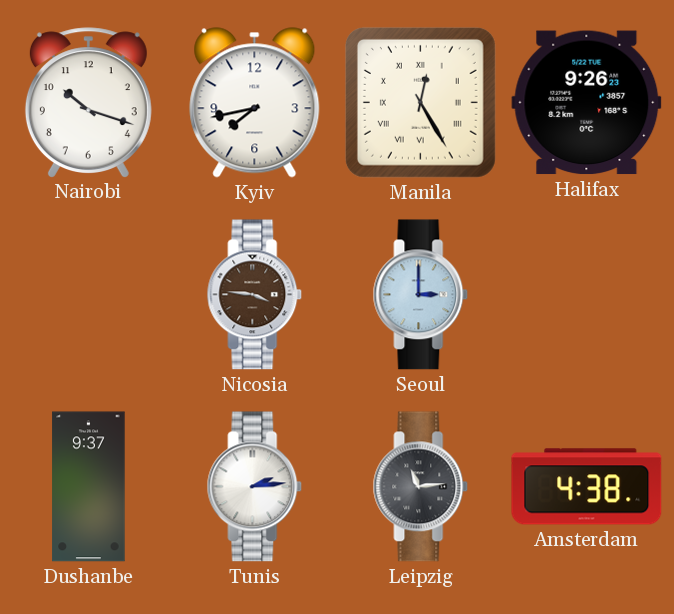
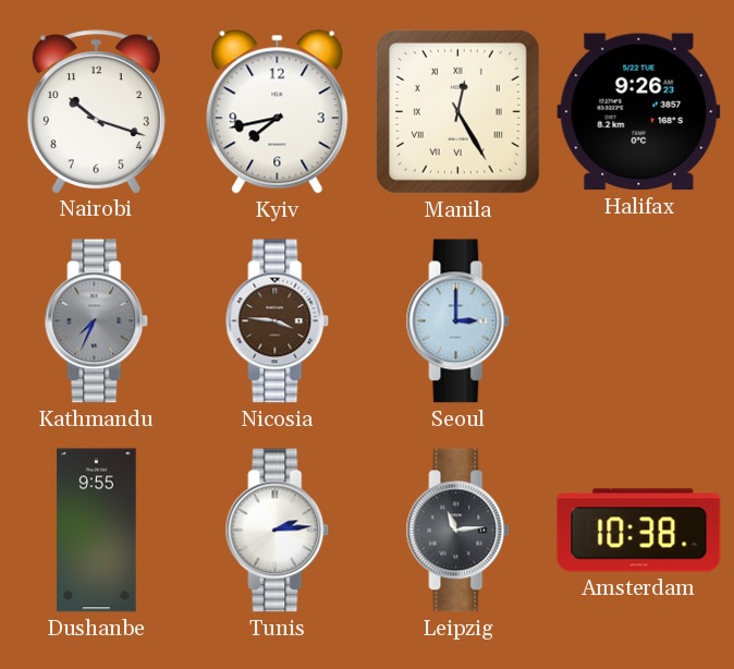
Kathmandu: none -> 7:34 (97, 321)
Dushanbe: 9:37 -> 9:55 (97, 531)
Amsterdam: 4:38 -> 10:38 (639, 531)
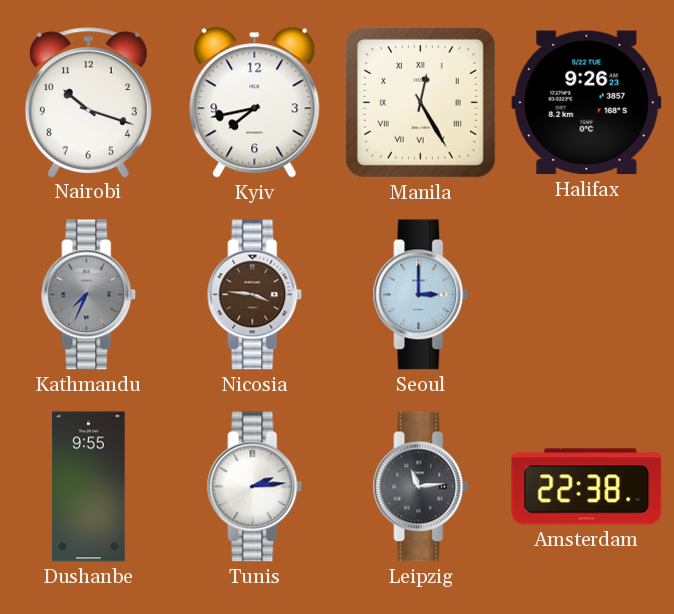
Amsterdam: 10:38 -> 22:38 (587, 487)
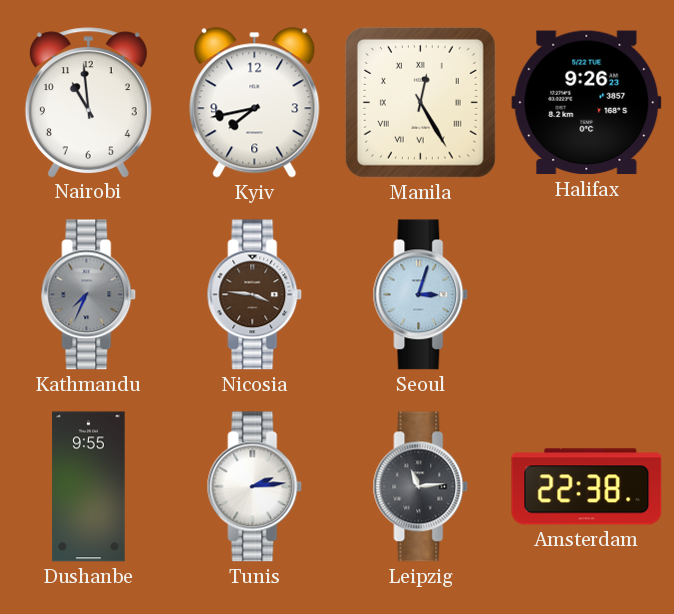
Nairobi: 10:18 -> 10:59 (88, 102)
Seoul: 3:00 -> 3:03 (421, 295)
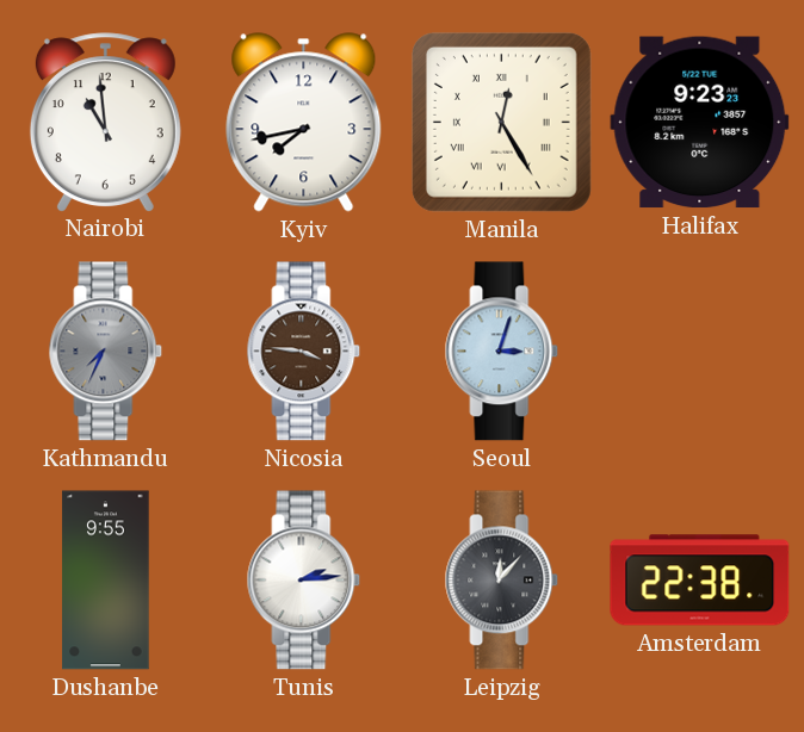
Halifax: 9:26 -> 9:23 (700, 123)
Leipzig: 11:14 -> 12:07 (502, 581)
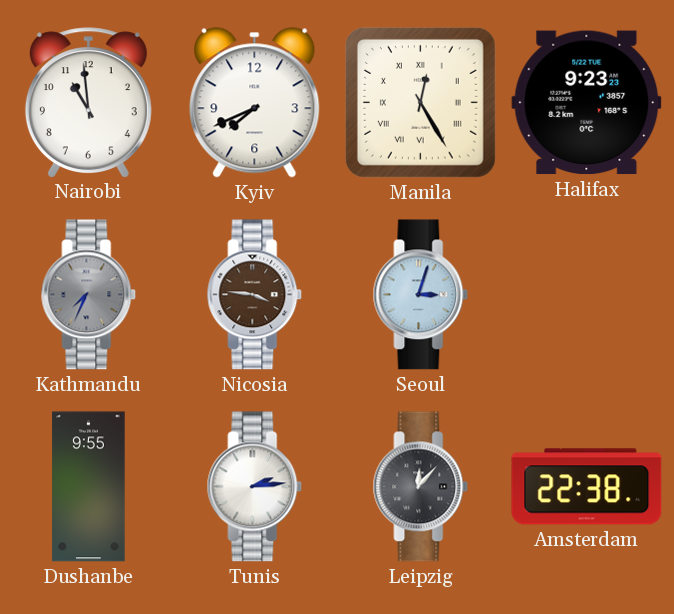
Kyiv: 7:43 -> 7:41 (255, 103)
